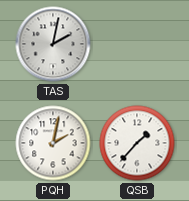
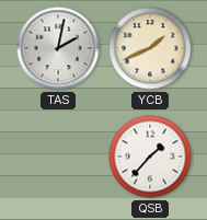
YCB: none -> 1:41 (150, 48)
PQH: 2:02 -> none (53, 143)
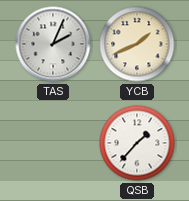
TAS: 2:02 -> 2:04 (53, 44)
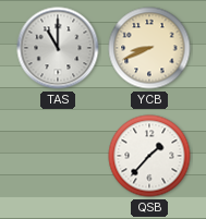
TAS: 2:04 -> 11:00 (58, 48)
YCB: 1:41 -> 8:41 (149, 48)
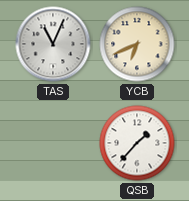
TAS: 11:00 -> 11:04 (53, 44)
YCB: 8:41 -> 6:41 (137, 44)
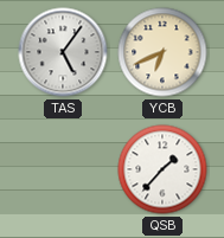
TAS: 11:04 -> 5:06 (63, 52)
